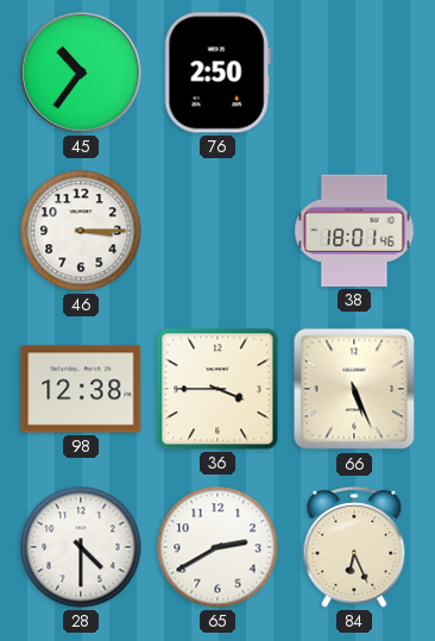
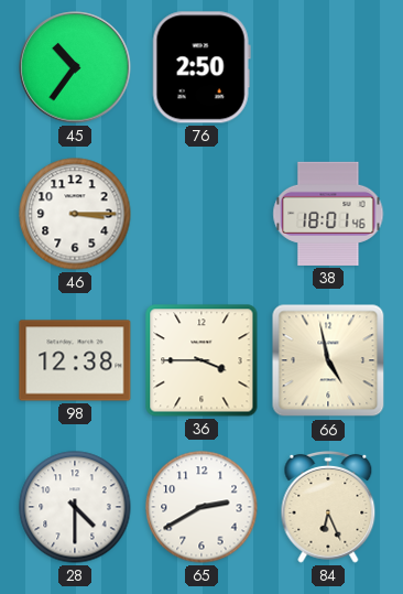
66: 5:26 -> 4:58 (328, 360)
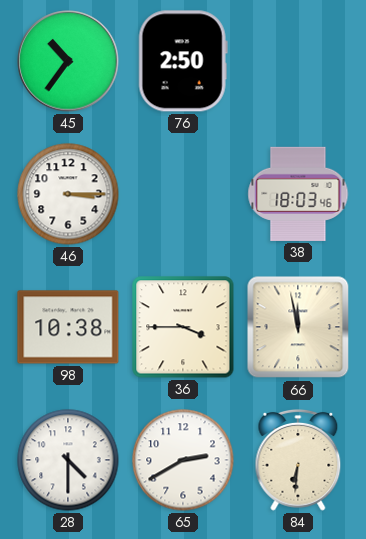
38: 18:01 -> 18:03 (298, 194)
98: 12:38 -> 10:38 (68, 327)
66: 4:58 -> 11:58 (298, 327)
84: 6:26 -> 6:31 (298, 461)
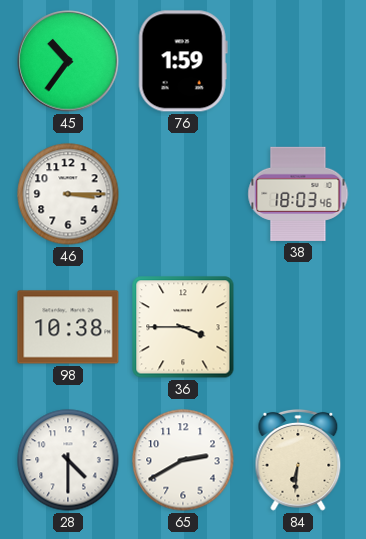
76: 2:50 -> 1:59 (183, 61)
66: 11:58 -> none (298, 327)
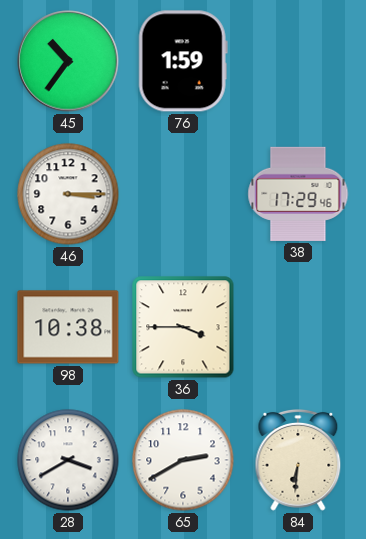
38: 18:03 -> 17:29 (298, 194)
28: 4:30 -> 3:40 (68, 460)
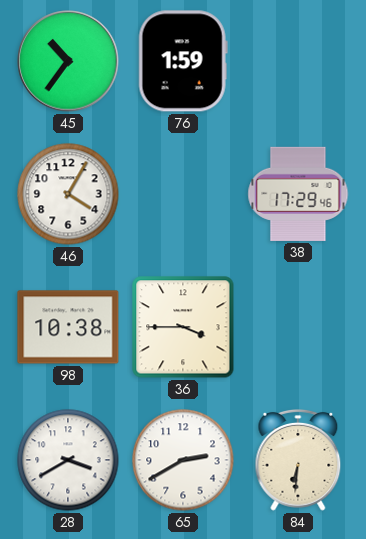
46: 3:15 -> 4:05 (68, 194)
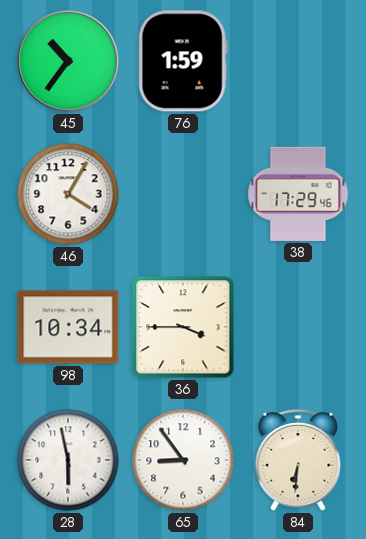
98: 10:38 -> 10:34 (68, 327)
28: 3:40 -> 5:58 (68, 460)
65: 2:40 -> 8:54 (183, 460)
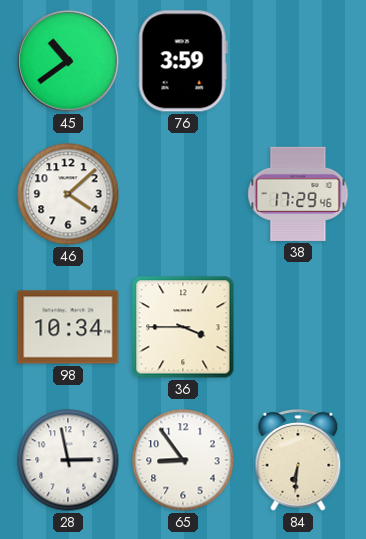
45: 10:36 -> 10:39 (68, 61)
76: 1:59 -> 3:59 (183, 61)
46: 4:05 -> 4:08 (68, 194)
28: 5:58 -> 2:58 (68, 460)
